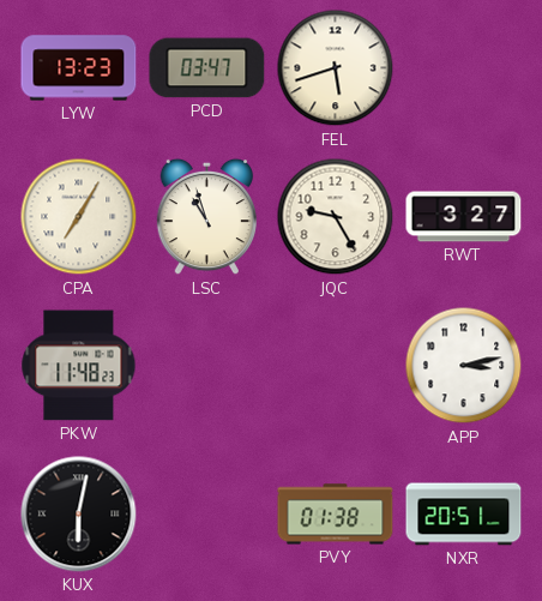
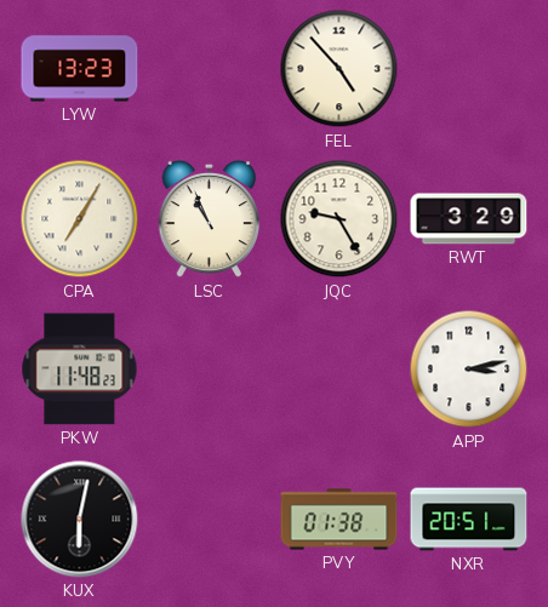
PCD: 03:47 -> none (207, 68)
FEL: 5:42 -> 4:53 (339, 69)
LSC: 10:57 -> 10:56 (210, 219)
RWT: 3:27 -> 3:29 (469, 219)
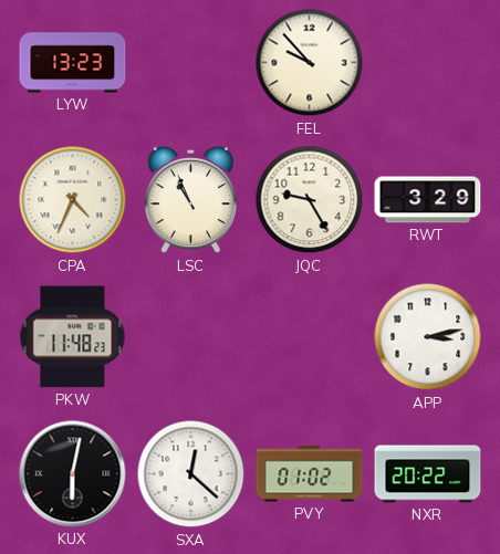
FEL: 4:53 -> 9:53 (310, 63)
CPA: 7:05 -> 4:34 (73, 200)
SXA: none -> 12:22 (191, 474)
PVY: 01:38 -> 01:02 (310, 474)
NXR: 20:51 -> 20:22 (428, 474)
